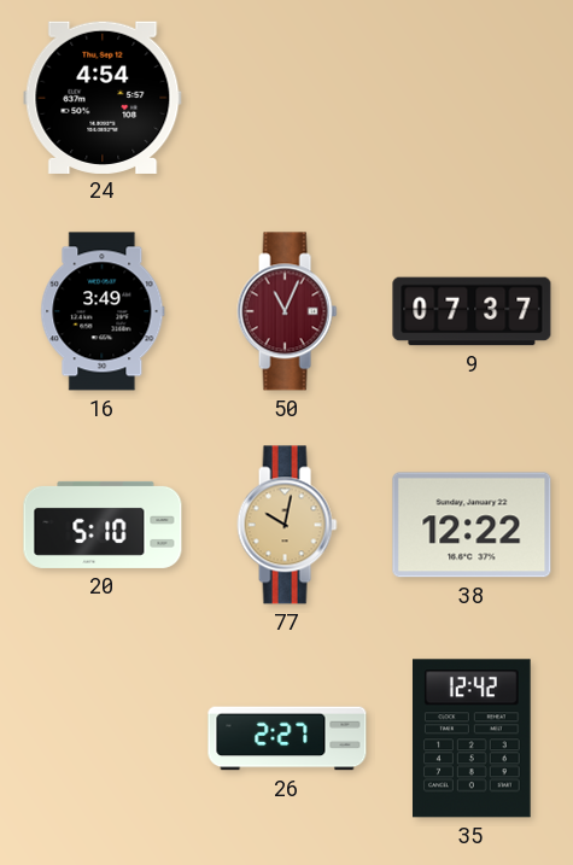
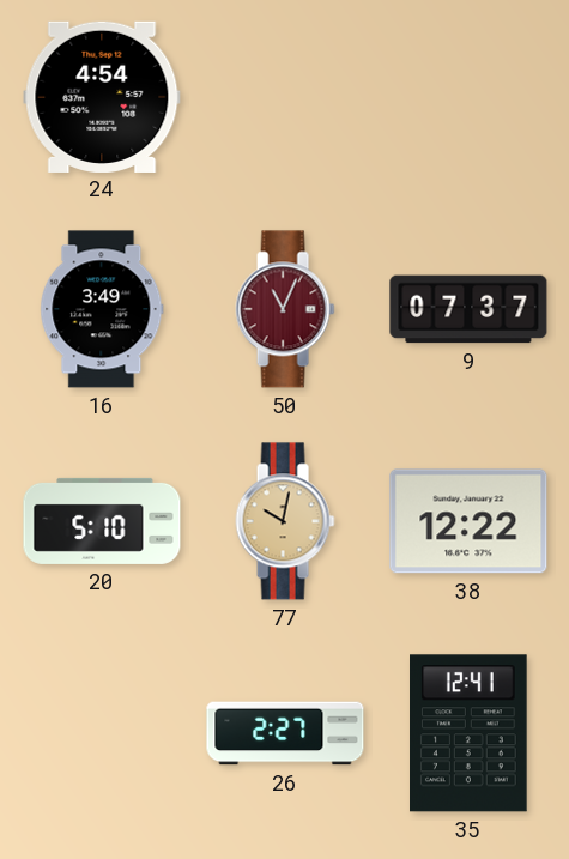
35: 12:42 -> 12:41 (470, 733)
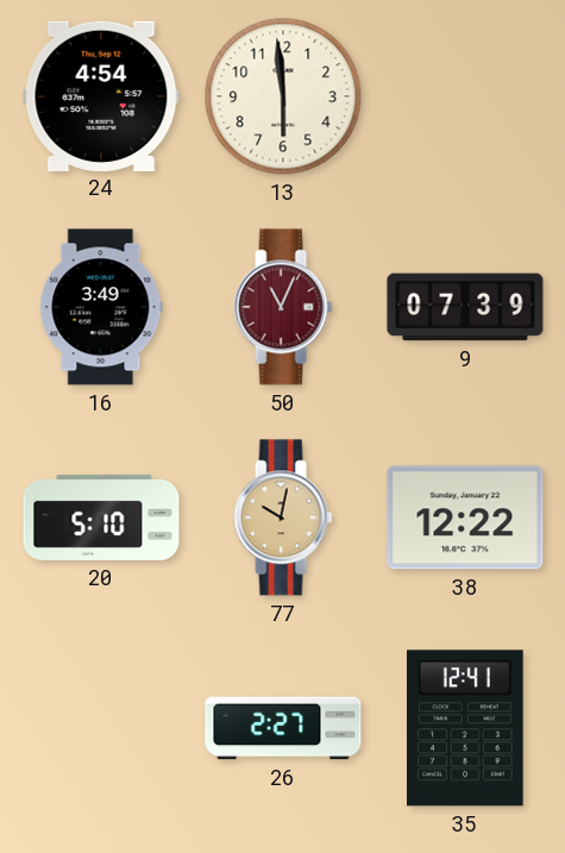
13: none -> 5:59 (283, 96)
9: 07:37 -> 07:39 (465, 307)
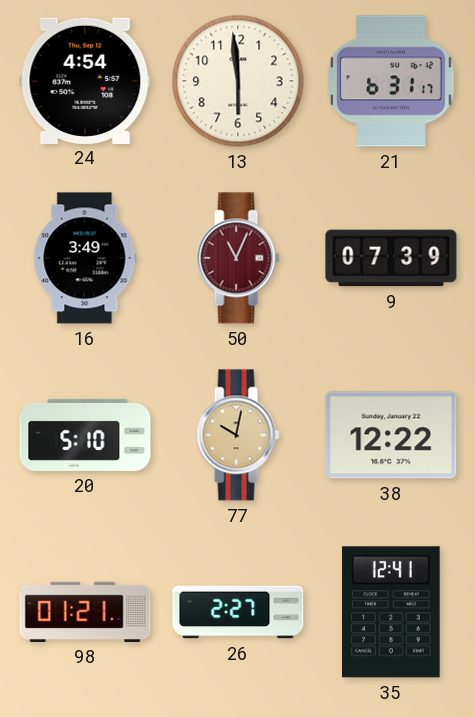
21: none -> 6:31 (391, 81)
98: none -> 01:21 (85, 612)
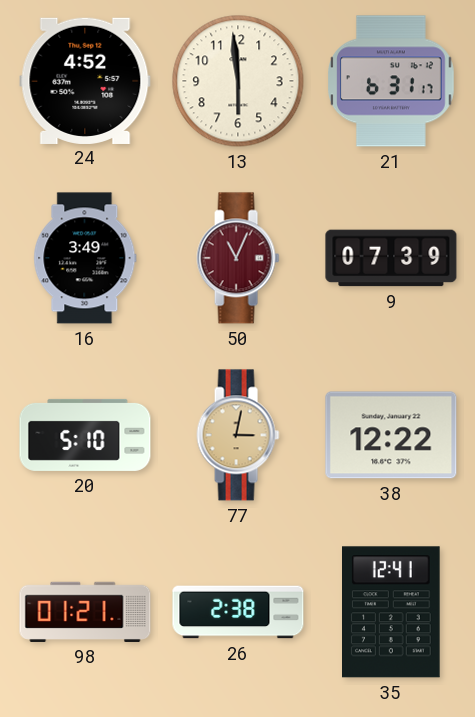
24: 4:54 -> 4:52 (85, 80)
77: 10:02 -> 3:02 (238, 435)
26: 2:27 -> 2:38 (238, 612)
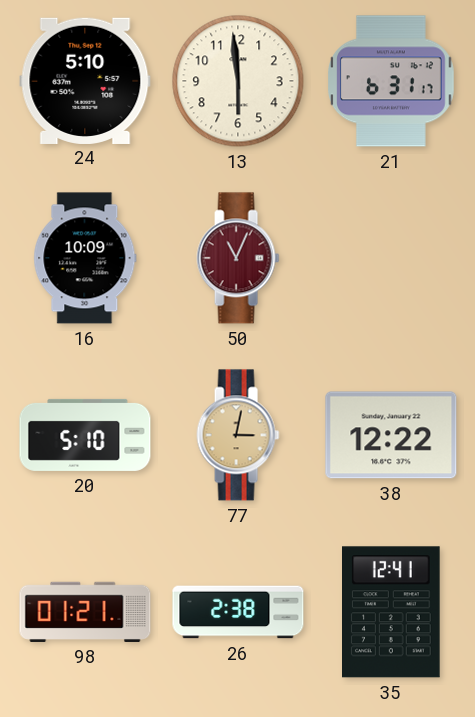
24: 4:52 -> 5:10 (85, 80)
16: 3:49 -> 10:09 (85, 258)
9: 07:39 -> none (391, 258)
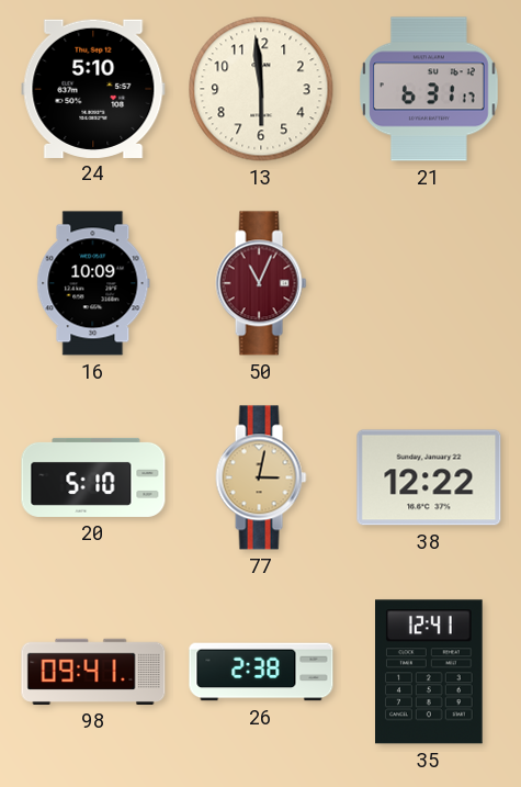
98: 01:21 -> 09:41 (93, 672)
